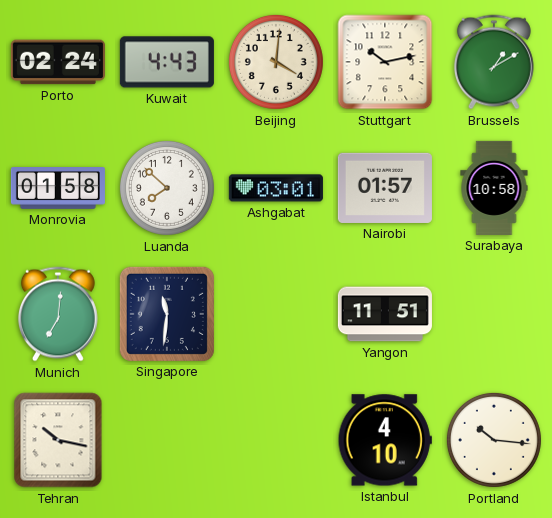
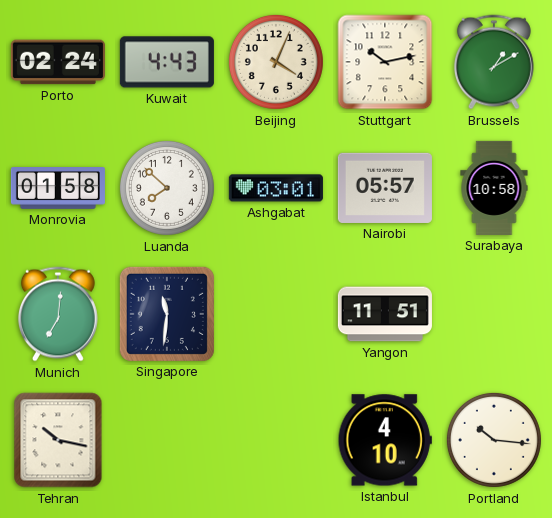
Beijing: 4:01 -> 4:04 (276, 62)
Nairobi: 01:57 -> 05:57 (385, 188)
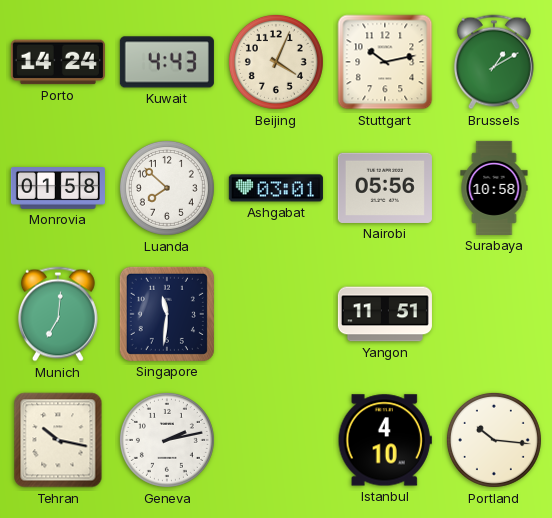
Porto: 02:24 -> 14:24 (58, 62)
Nairobi: 05:57 -> 05:56 (385, 188)
Geneva: none -> 2:13 (167, 440)
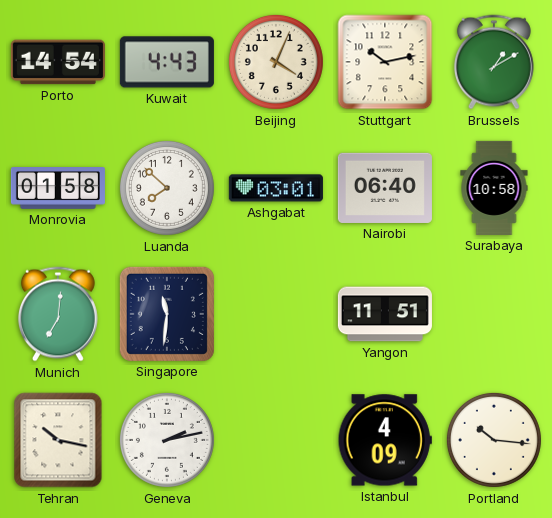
Porto: 14:24 -> 14:54 (58, 62)
Nairobi: 05:56 -> 06:40 (385, 188)
Istanbul: 4:10 -> 4:09 (385, 440)
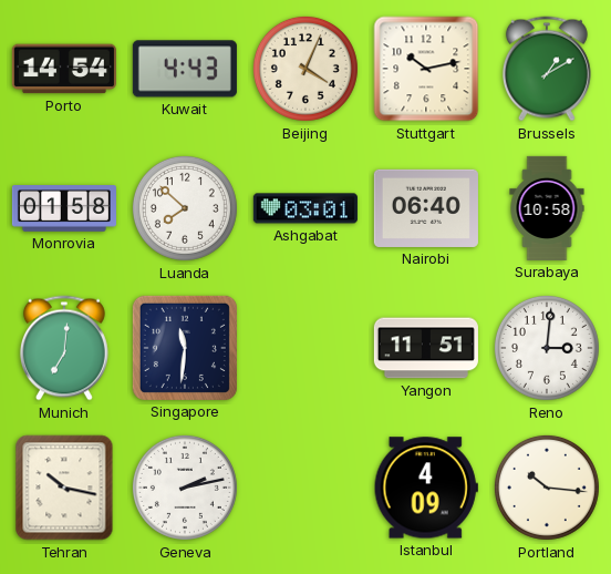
Reno: none -> 3:01 (547, 348)
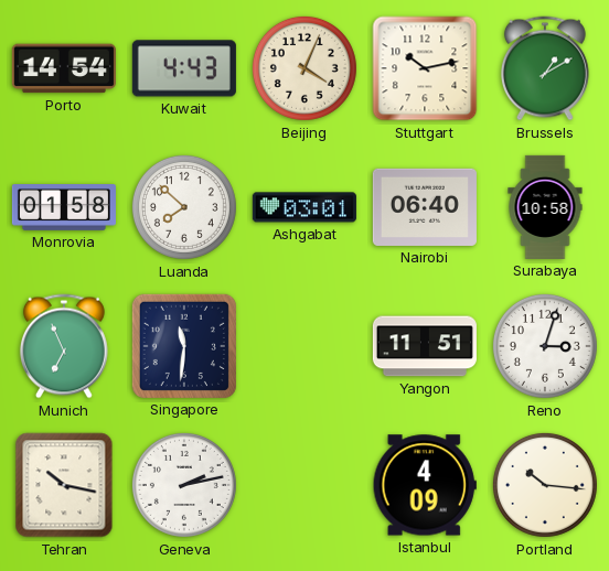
Munich: 7:01 -> 6:56 (64, 346)
Reno: 3:01 -> 3:03 (545, 346)
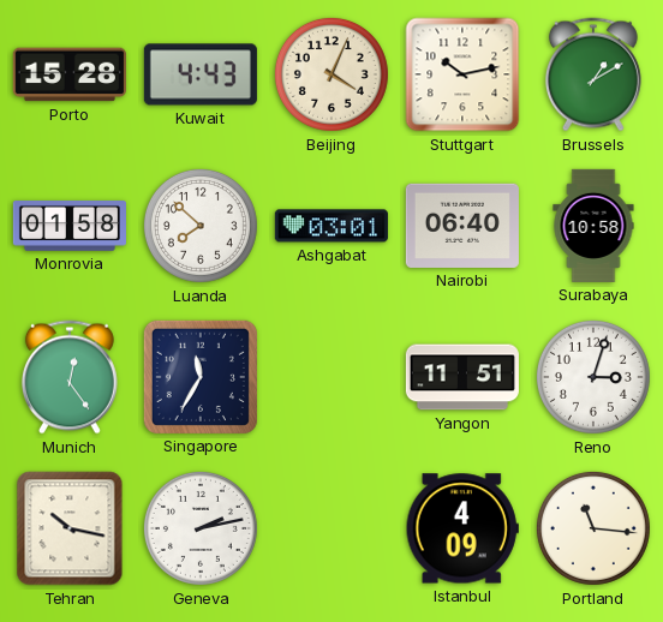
Porto: 14:54 -> 15:28 (70, 74)
Munich: 6:56 -> 12:24 (70, 377)
Singapore: 11:31 -> 11:35 (201, 377)
Portland: 10:16 -> 11:16 (593, 528)
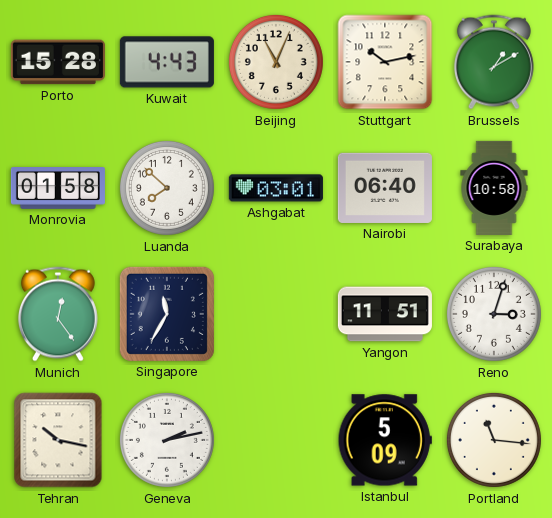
Beijing: 4:04 -> 11:04 (276, 62)
Istanbul: 4:09 -> 5:09 (385, 440)
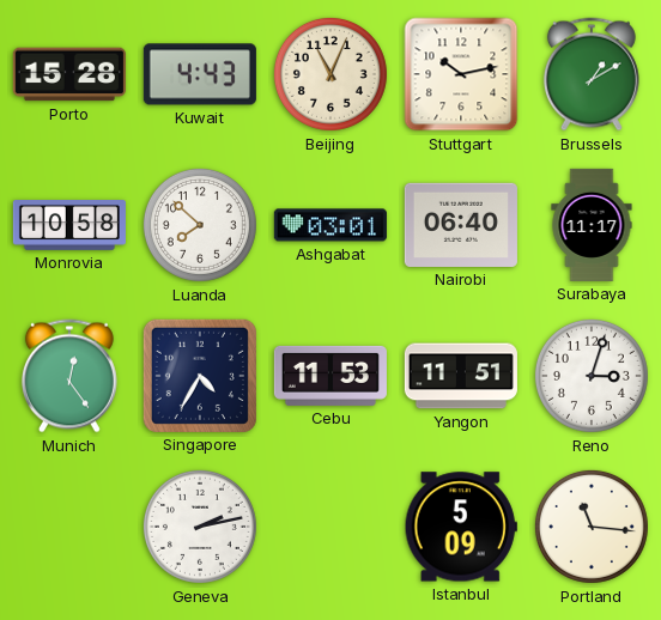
Monrovia: 01:58 -> 10:58 (69, 226)
Surabaya: 10:58 -> 11:17 (592, 225)
Singapore: 11:35 -> 4:35 (200, 376)
Cebu: none -> 11:53 (330, 376)
Tehran: 10:17 -> none (58, 440)
